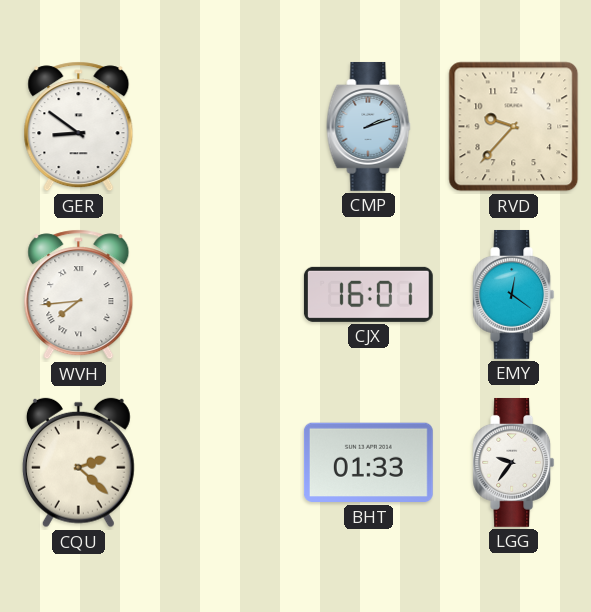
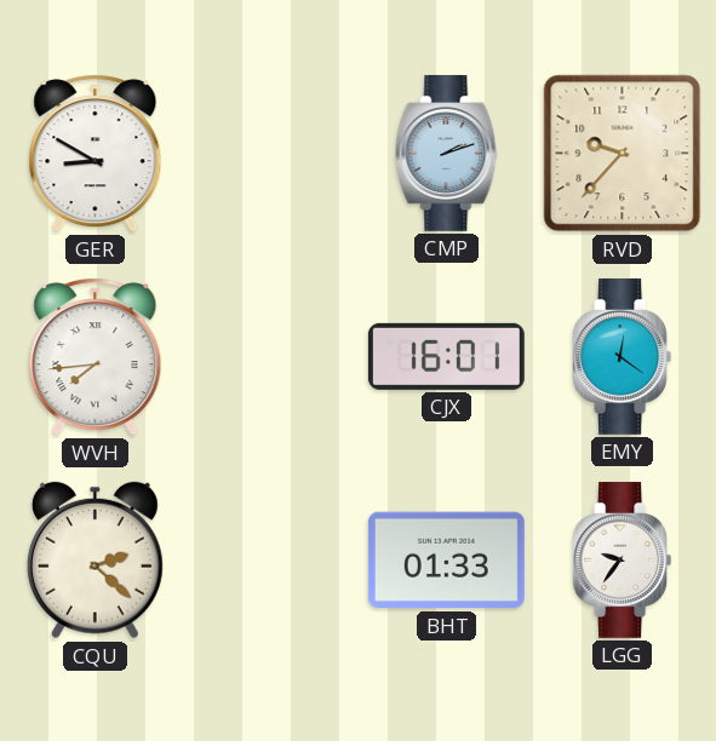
GER: 8:51 -> 8:50 (96, 154)
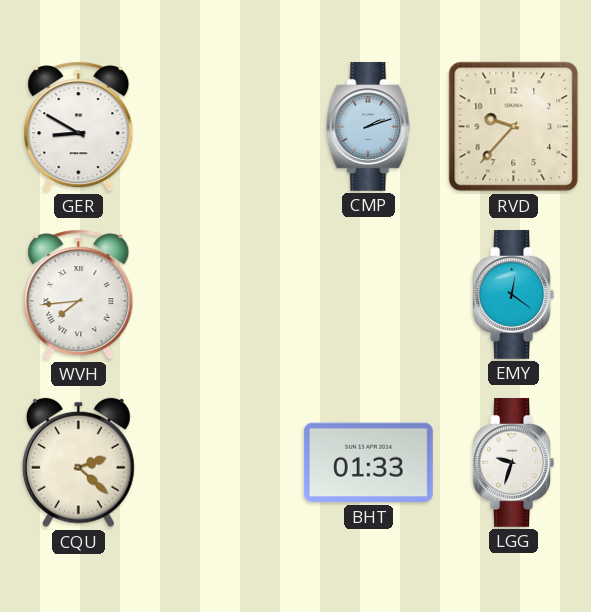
CJX: 16:01 -> none (446, 356)
LGG: 9:36 -> 9:33 (514, 462)
